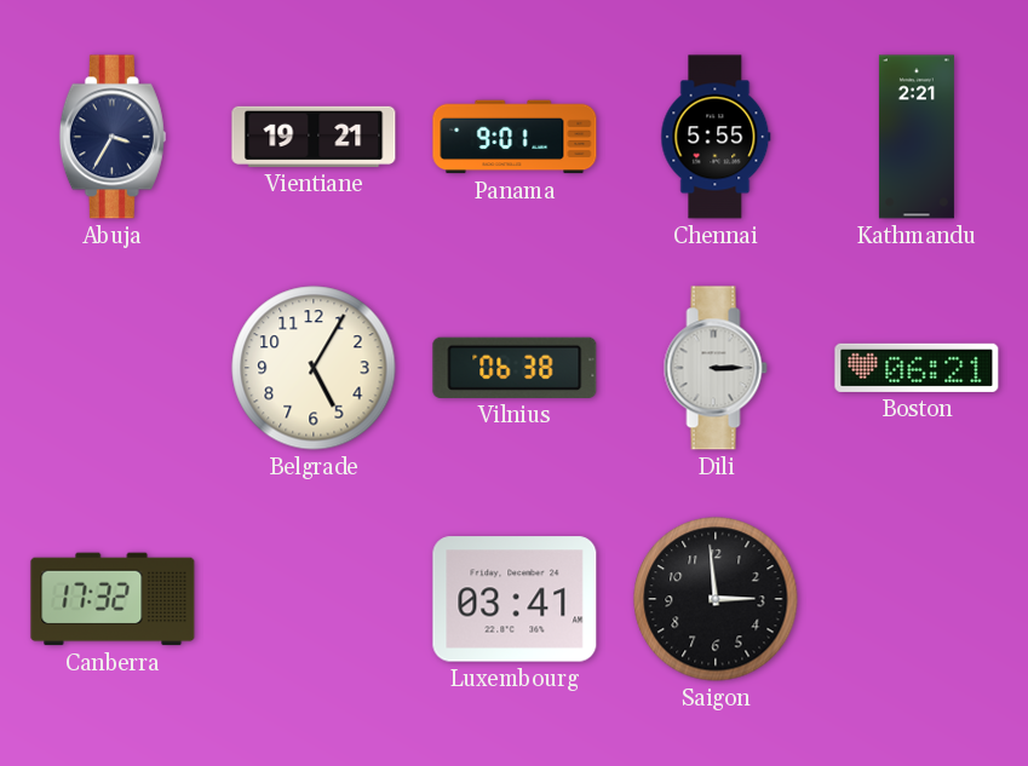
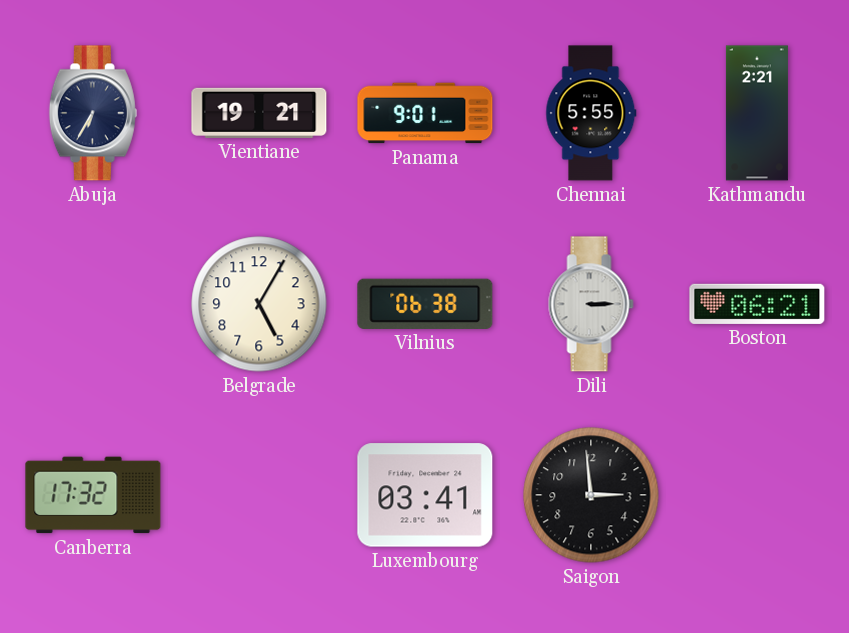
Abuja: 3:35 -> 6:35 (93, 113)
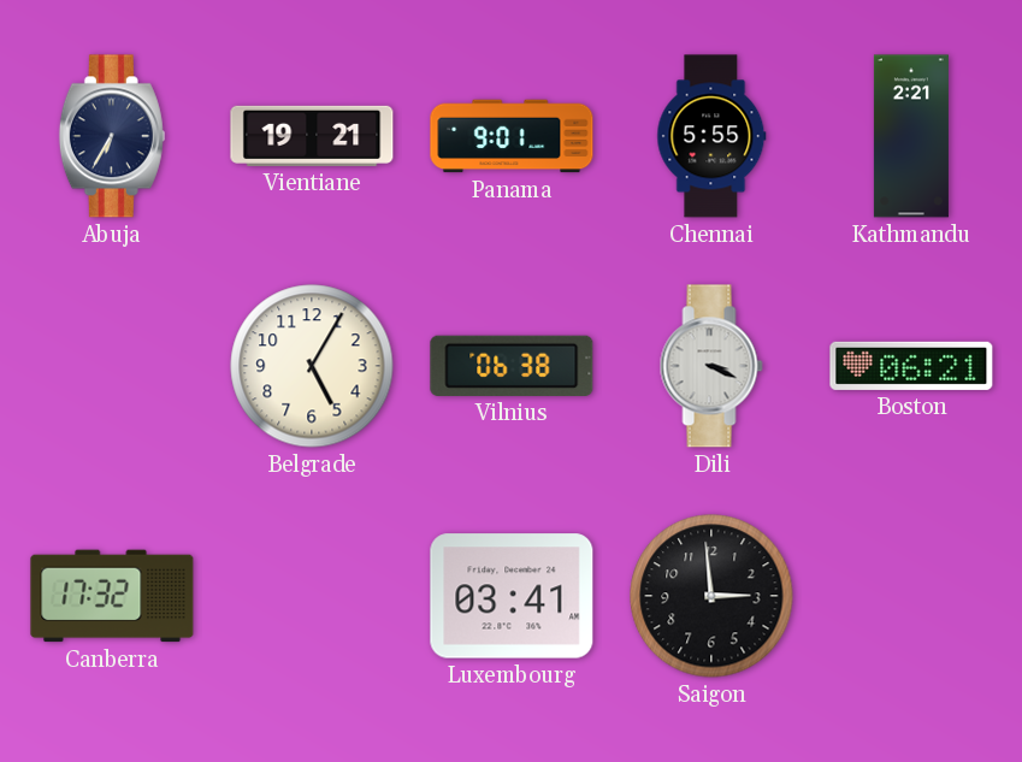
Dili: 3:15 -> 3:19 (711, 366)
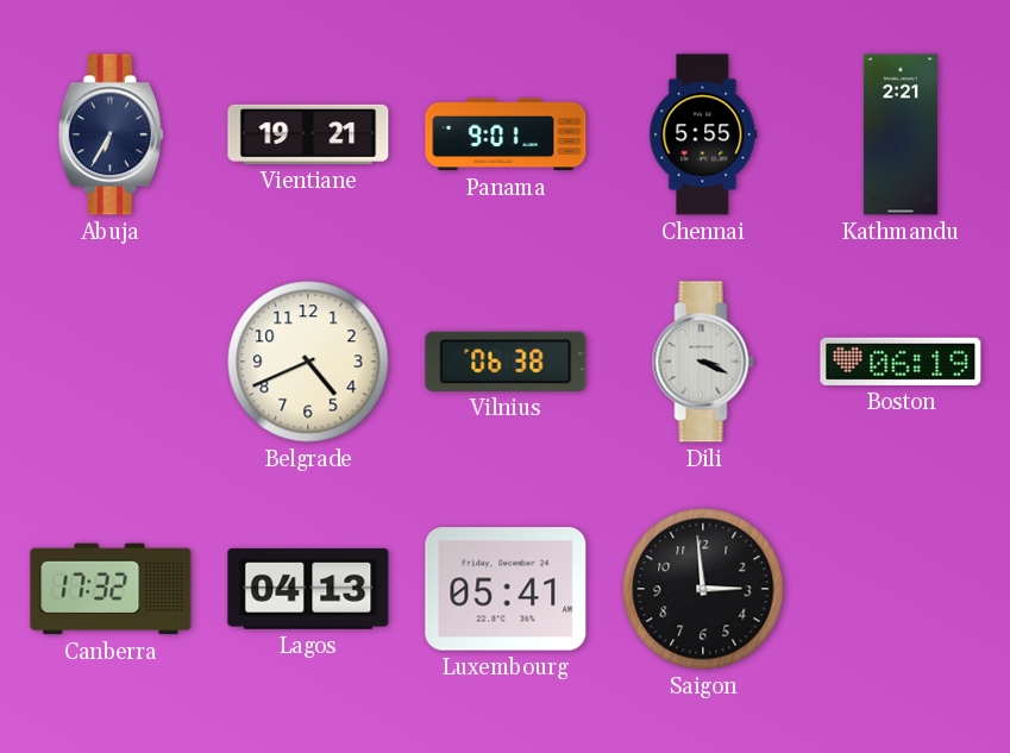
Belgrade: 5:05 -> 4:41 (308, 362)
Boston: 06:21 -> 06:19 (901, 362)
Lagos: none -> 04:13 (308, 589)
Luxembourg: 03:41 -> 05:41 (506, 589)
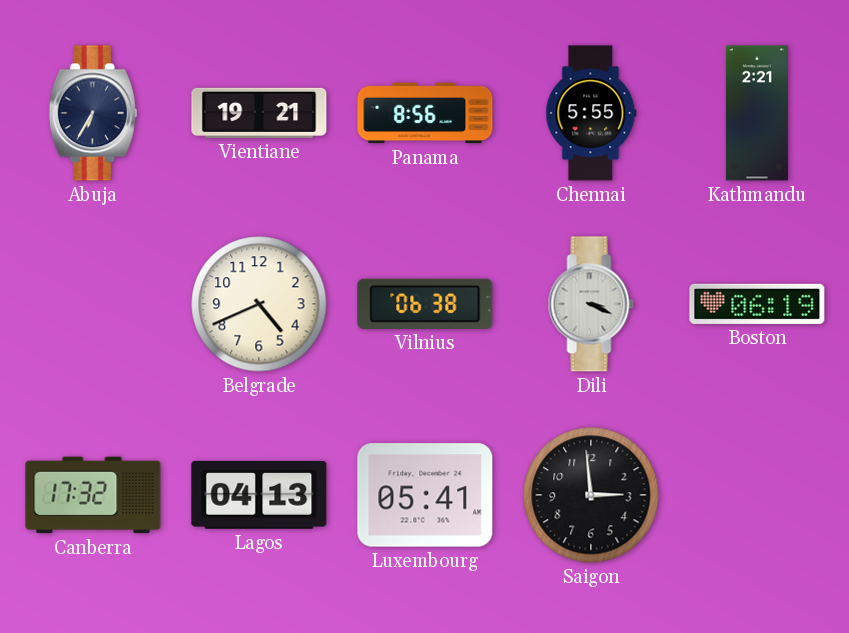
Panama: 9:01 -> 8:56 (425, 113)
